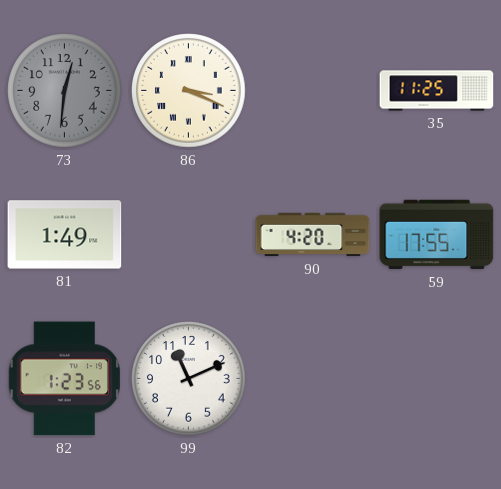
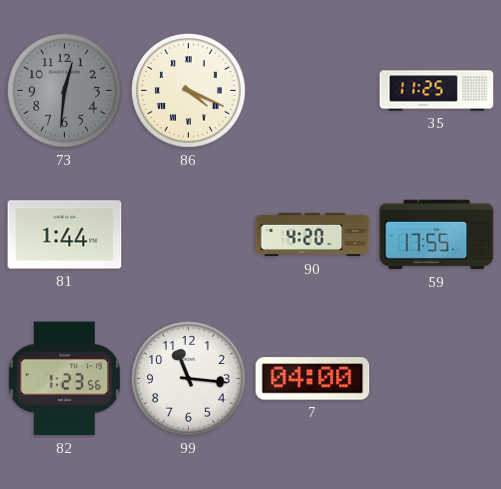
86: 3:19 -> 4:19 (189, 91)
81: 1:49 -> 1:44 (65, 235)
99: 11:11 -> 11:16 (189, 379)
7: none -> 04:00 (313, 379)
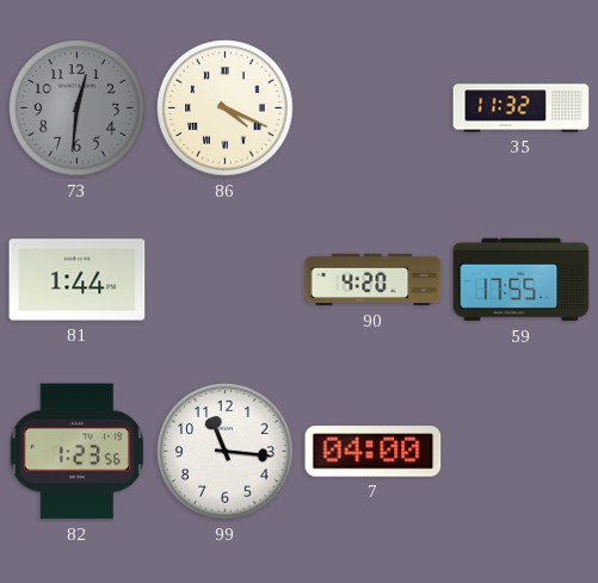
35: 11:25 -> 11:32 (522, 108)
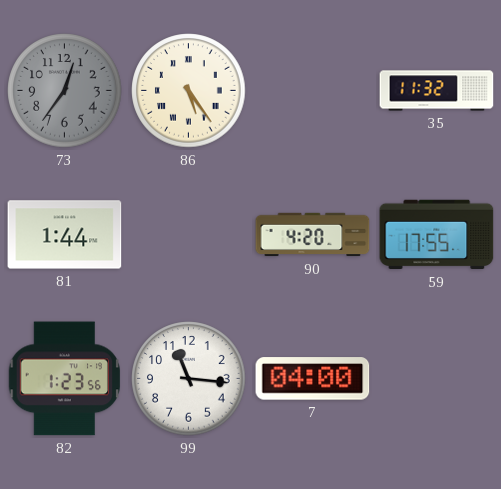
73: 12:31 -> 12:36 (65, 91)
86: 4:19 -> 5:24 (189, 91)
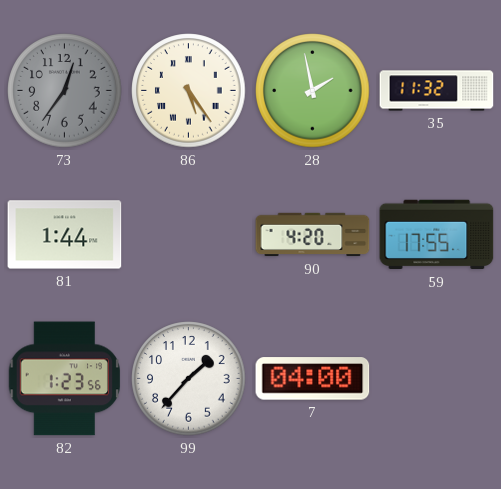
28: none -> 1:58 (313, 91)
99: 11:16 -> 1:37 (189, 379)
